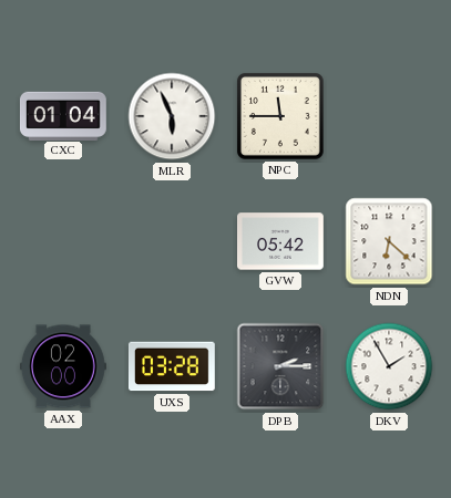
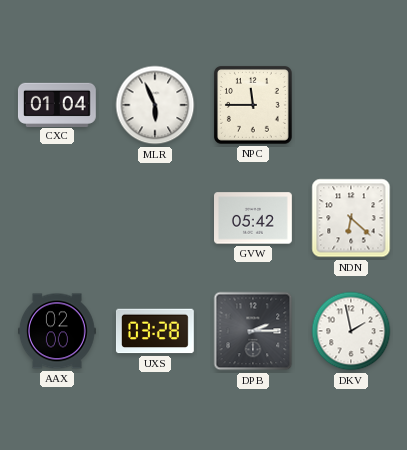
DKV: 1:55 -> 1:58 (351, 331)
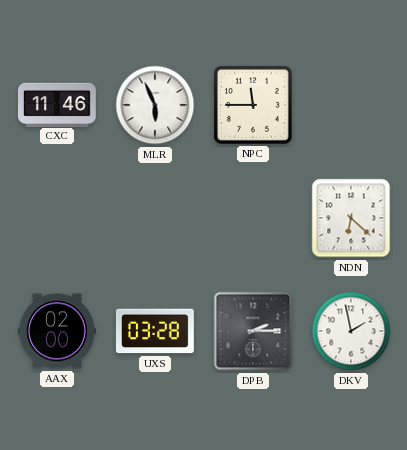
CXC: 01:04 -> 11:46 (57, 104)
GVW: 05:42 -> none (254, 218)
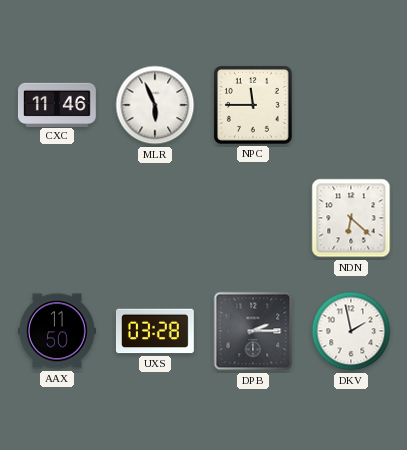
AAX: 02:00 -> 11:50 (58, 331)
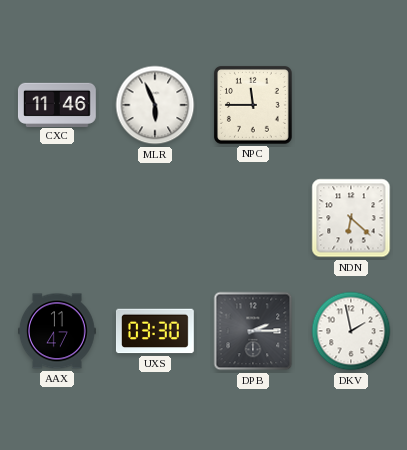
AAX: 11:50 -> 11:47 (58, 331)
UXS: 03:28 -> 03:30 (155, 331)
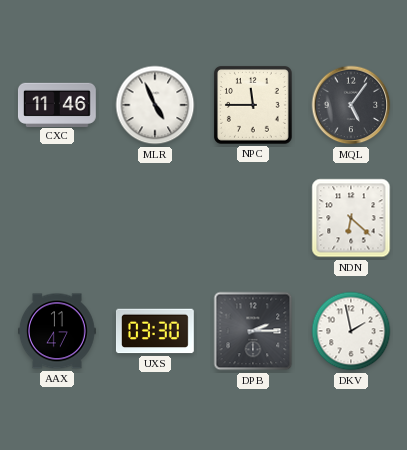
MLR: 5:56 -> 4:56 (155, 105)
MQL: none -> 5:06 (351, 105)
